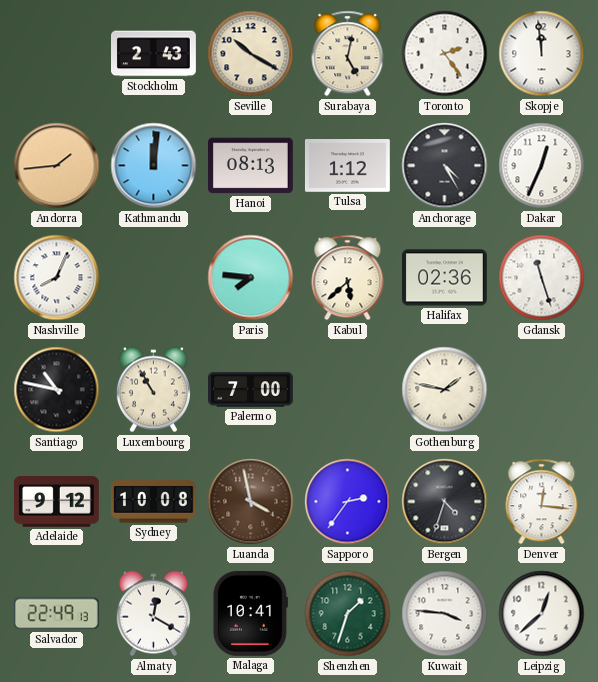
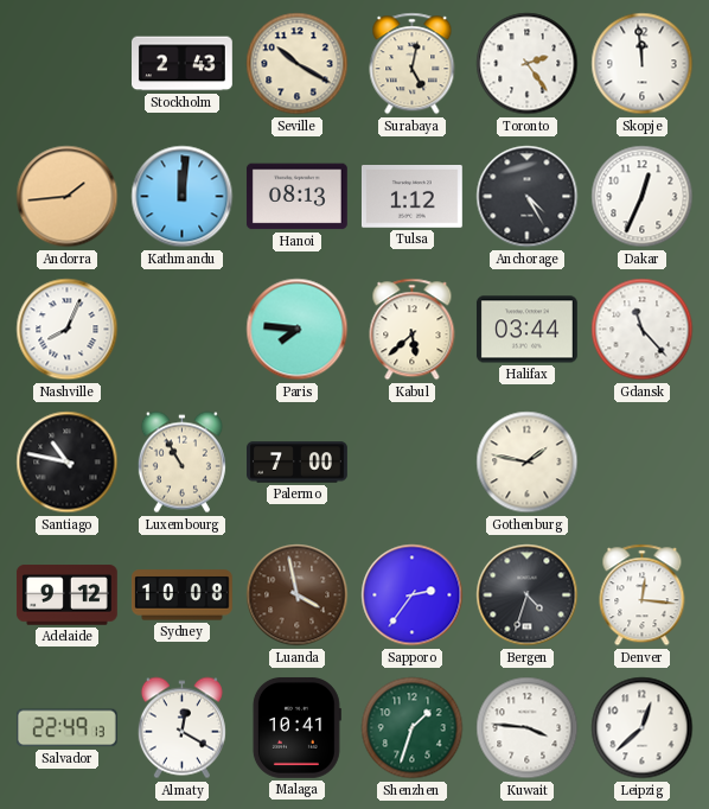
Halifax: 02:36 -> 03:44 (528, 330)
Gdansk: 11:27 -> 11:23 (643, 330)
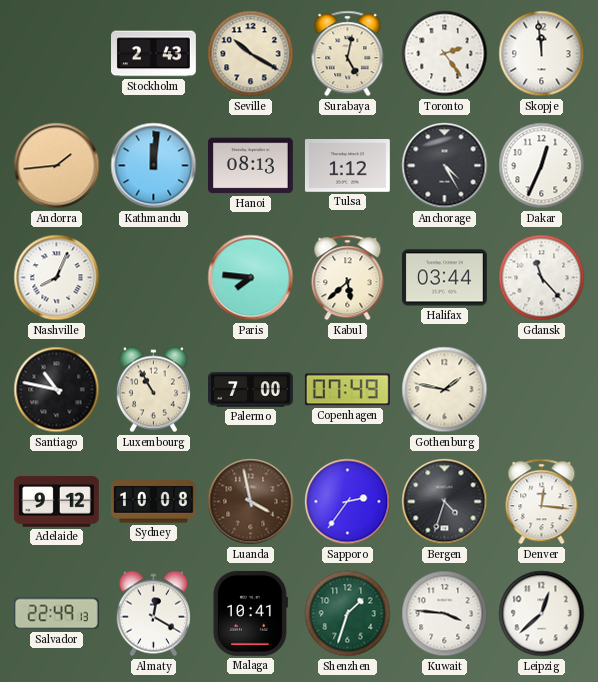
Copenhagen: none -> 07:49 (347, 390)
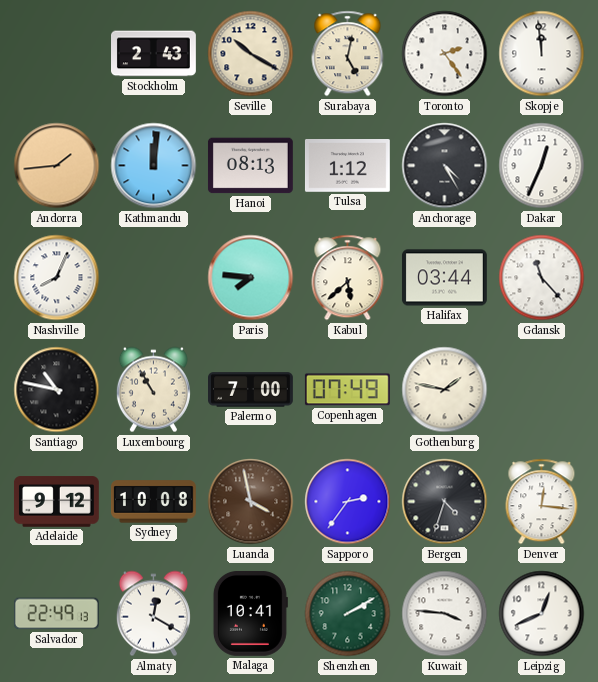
Shenzhen: 1:33 -> 2:10 (348, 614)
Leipzig: 12:38 -> 12:41 (542, 614)
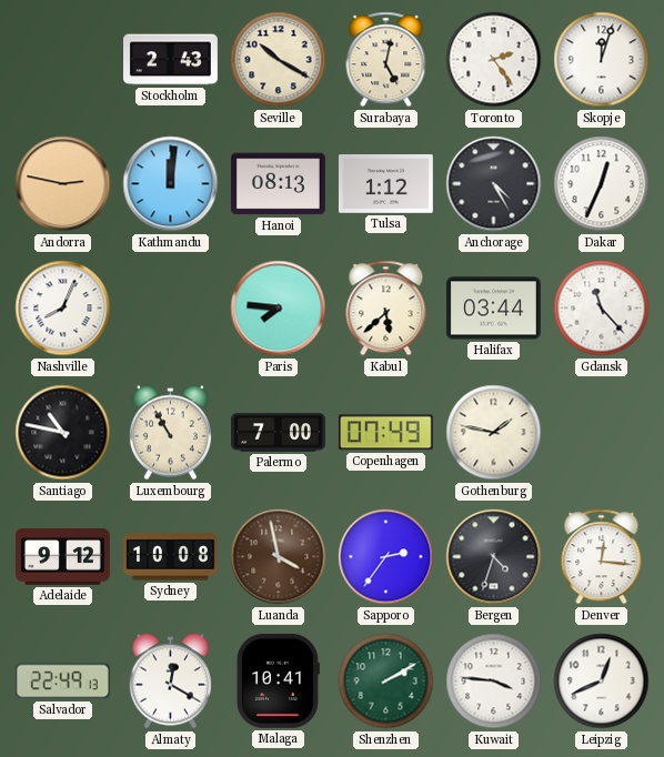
Skopje: 11:59 -> 12:03 (602, 60)
Andorra: 1:44 -> 2:47 (63, 184)
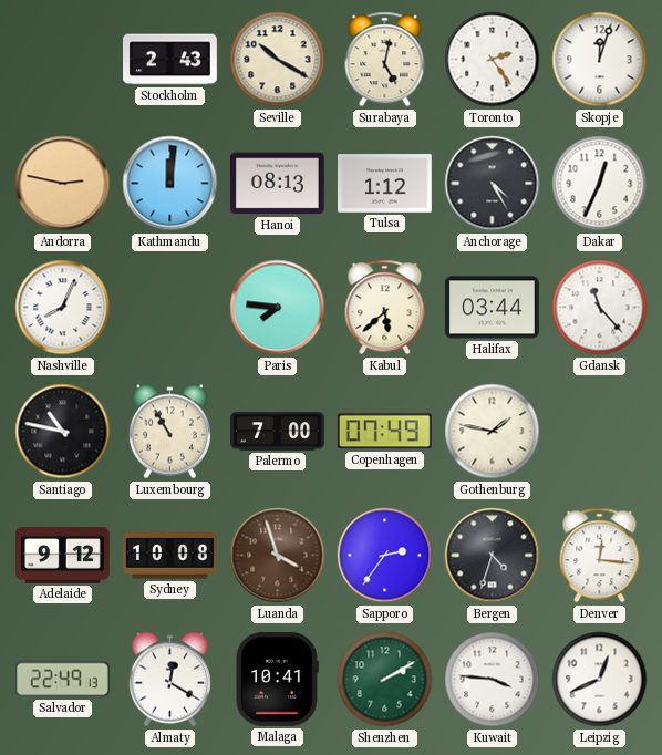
Luanda: 3:58 -> 3:57 (278, 556)
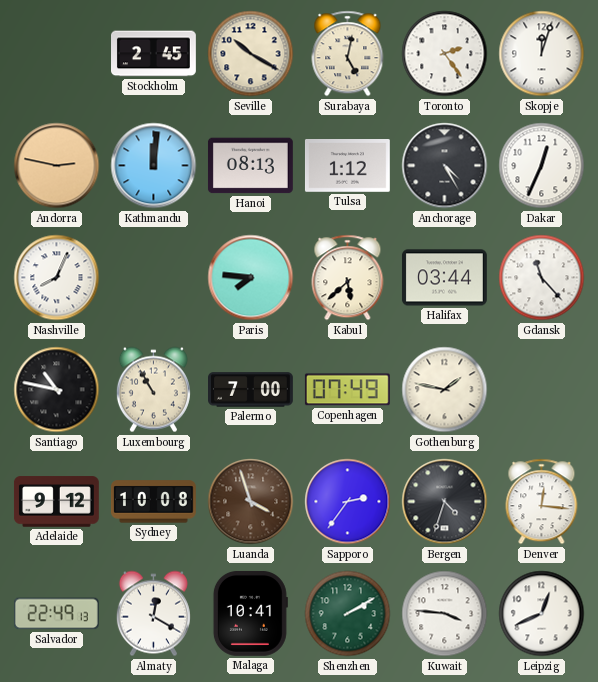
Stockholm: 2:43 -> 2:45 (154, 54)
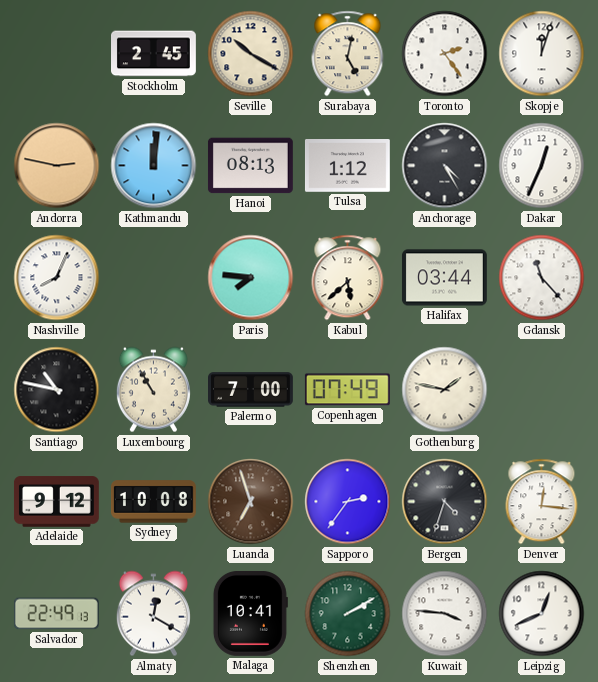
Luanda: 3:57 -> 6:57 (251, 502)
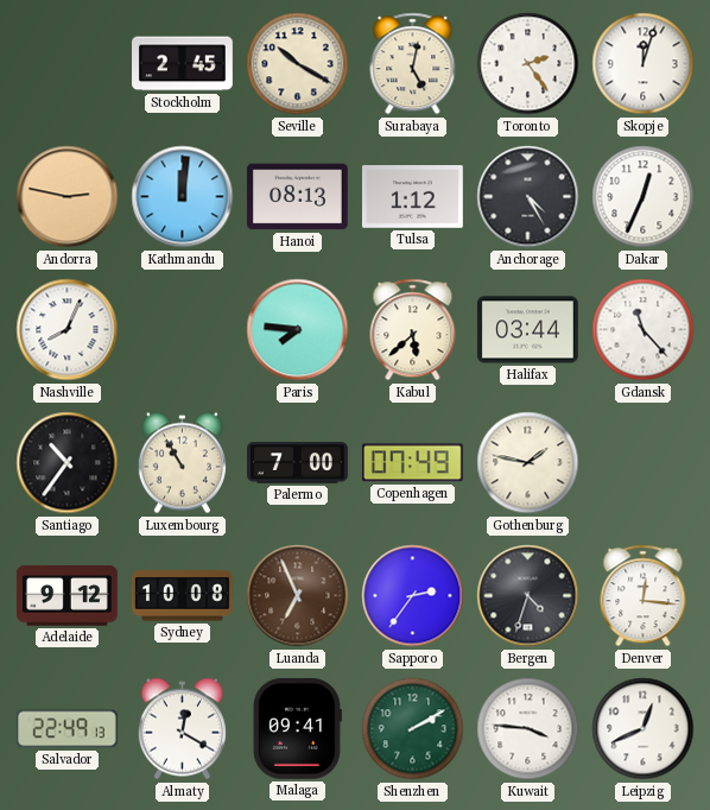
Santiago: 10:47 -> 10:36 (68, 463)
Luanda: 6:57 -> 6:56 (298, 596)
Malaga: 10:41 -> 09:41 (297, 728)
